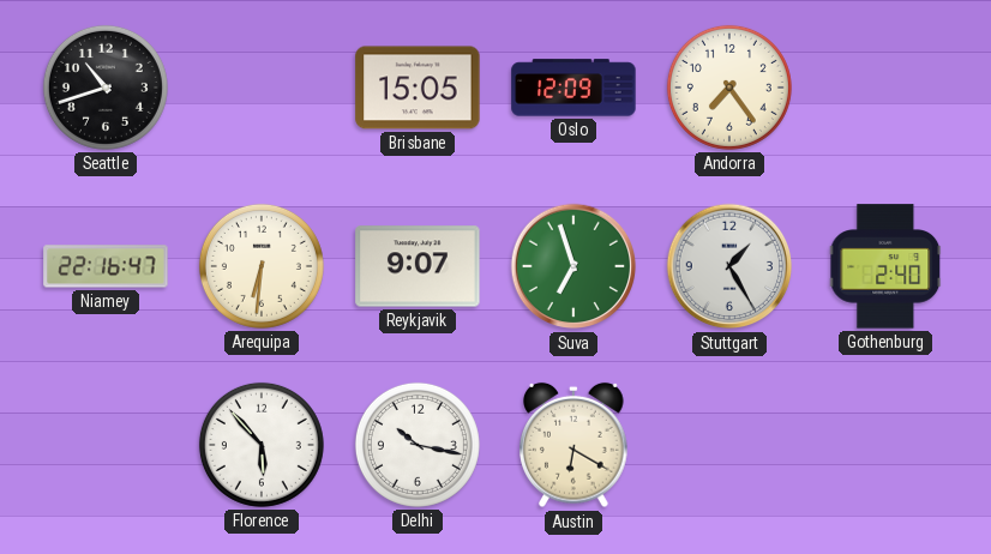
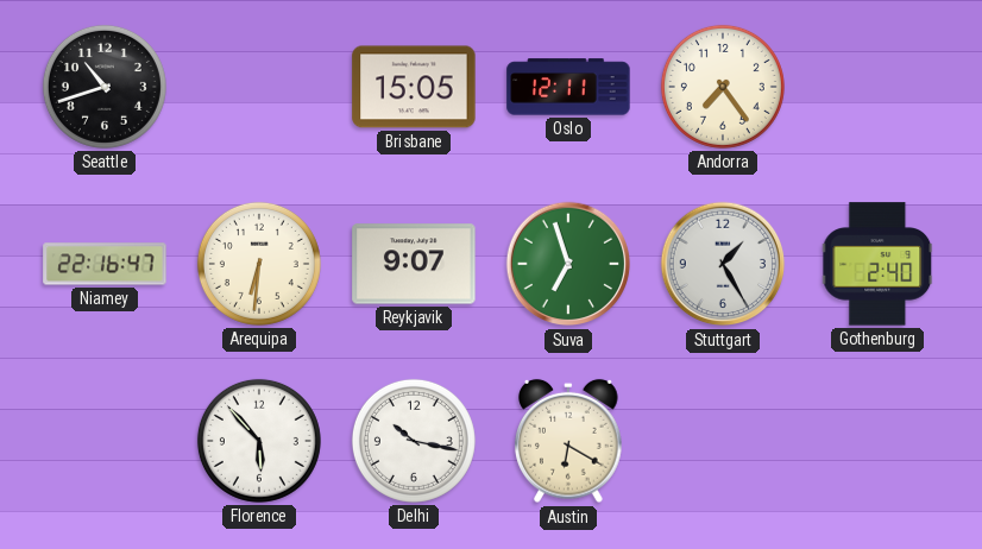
Oslo: 12:09 -> 12:11 (568, 87)
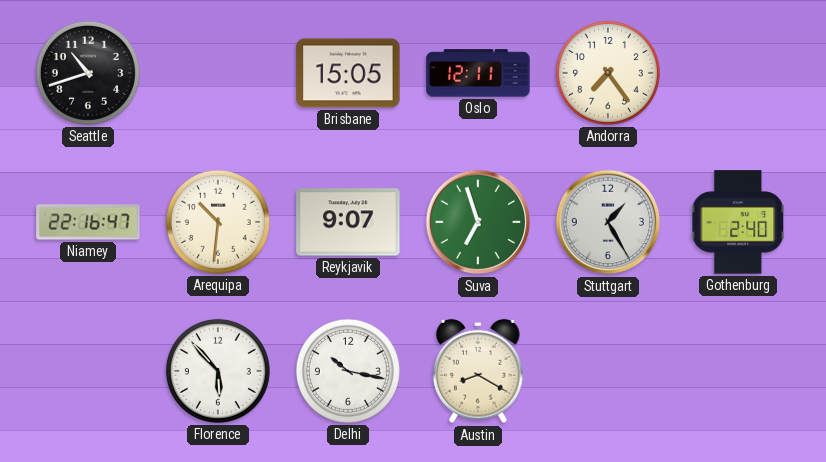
Arequipa: 6:31 -> 10:31 (218, 222)
Austin: 6:20 -> 8:20 (478, 371)
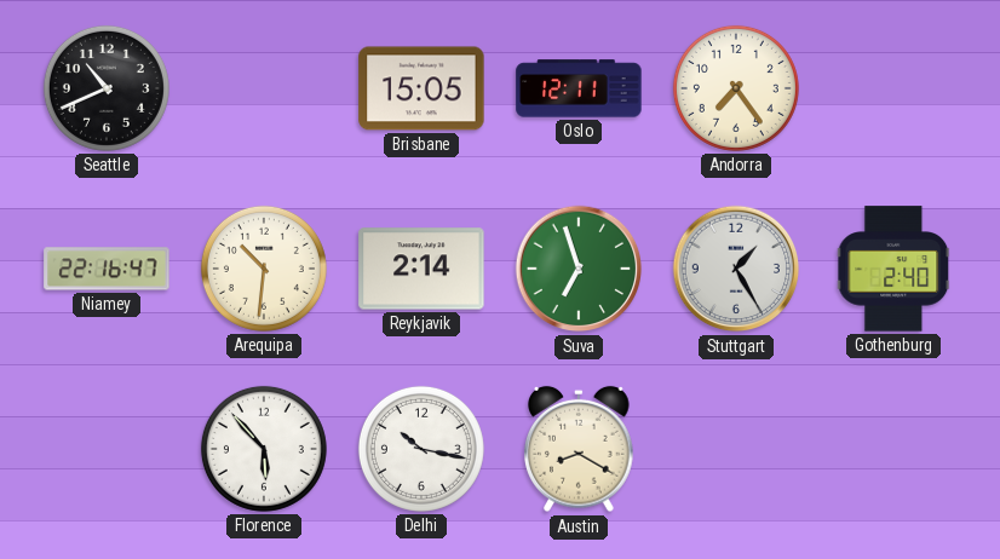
Seattle: 10:42 -> 10:41 (107, 88)
Reykjavik: 9:07 -> 2:14 (421, 269)
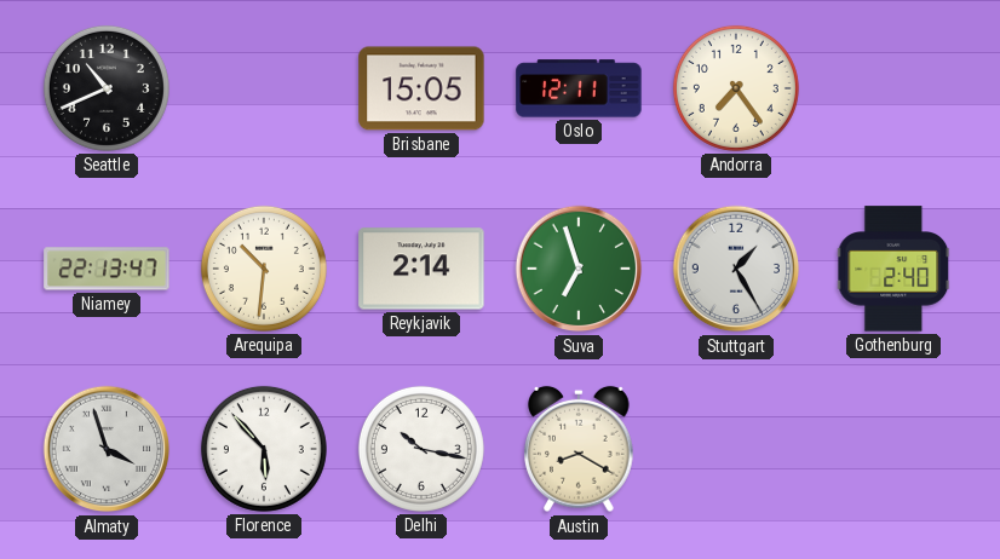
Niamey: 22:16 -> 22:13 (107, 269)
Almaty: none -> 3:57 (107, 449)
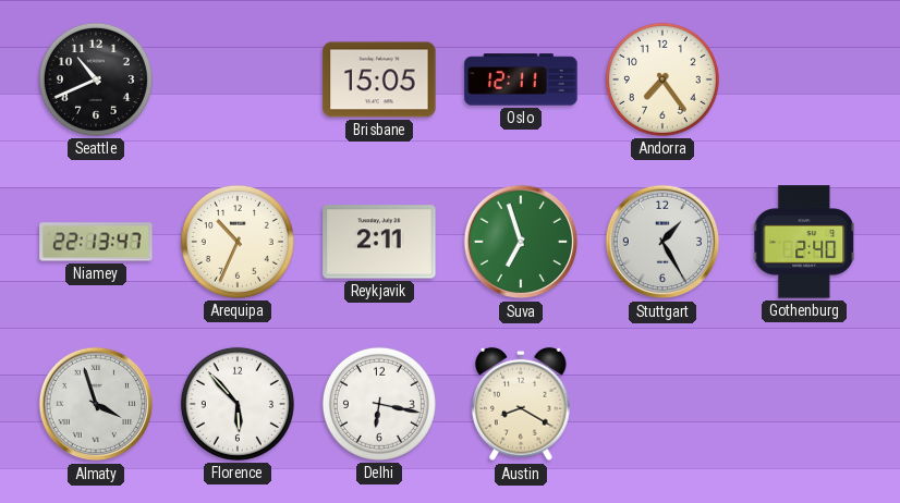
Arequipa: 10:31 -> 10:34 (238, 242)
Reykjavik: 2:14 -> 2:11 (379, 242)
Delhi: 10:17 -> 6:17 (379, 404)
